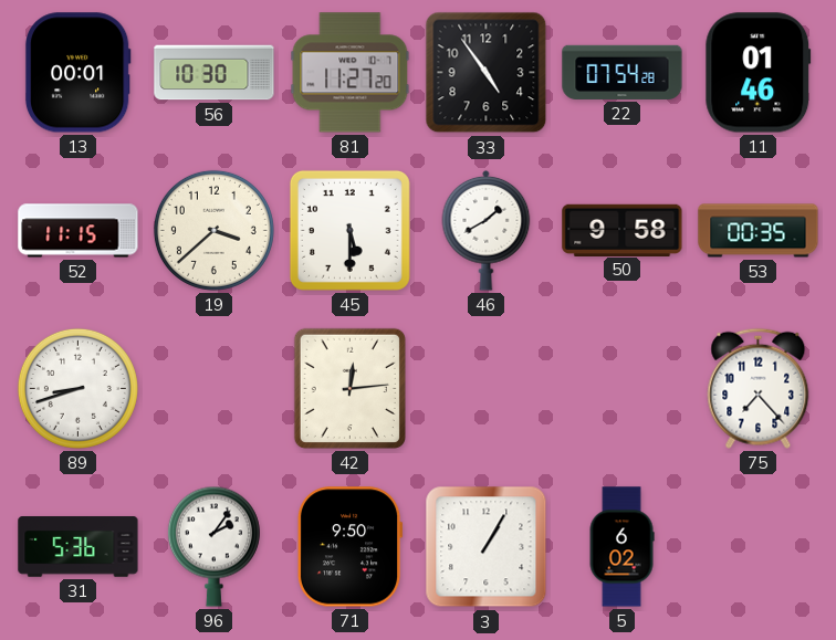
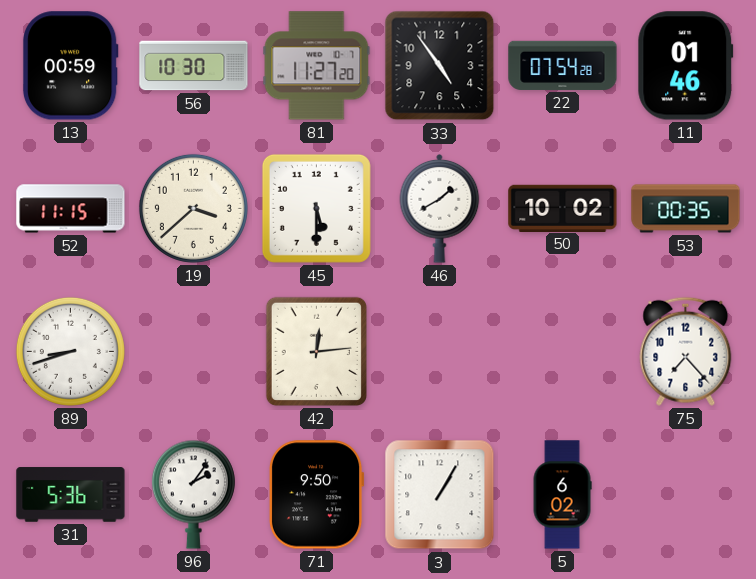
13: 00:01 -> 00:59 (70, 66)
50: 9:58 -> 10:02 (563, 208)
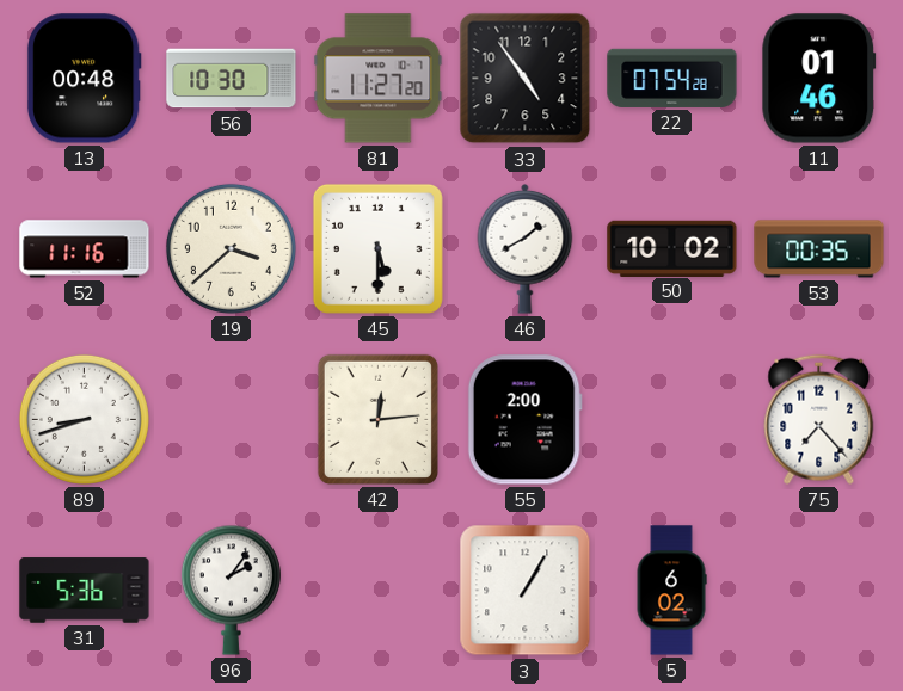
13: 00:59 -> 00:48 (84, 79)
52: 11:15 -> 11:16 (85, 249)
55: none -> 2:00 (524, 420)
71: 9:50 -> none (316, 495)
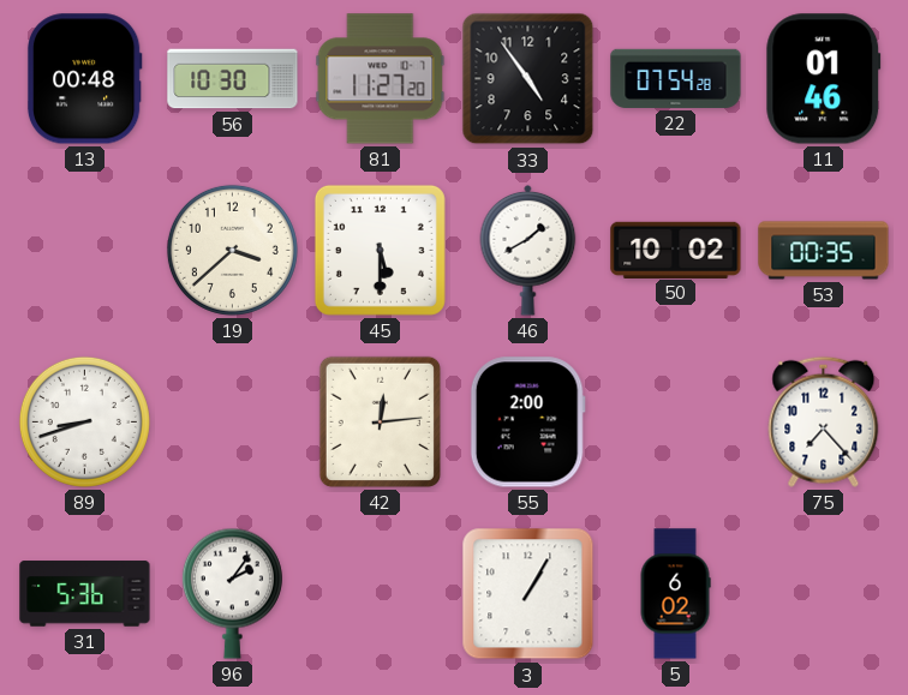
52: 11:16 -> none (85, 249)
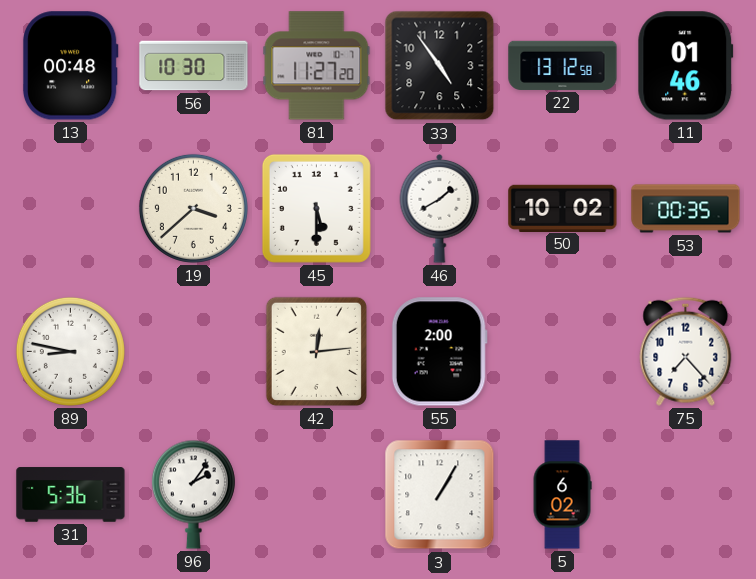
22: 07:54 -> 13:12 (563, 65)
89: 8:42 -> 8:47 (70, 351)
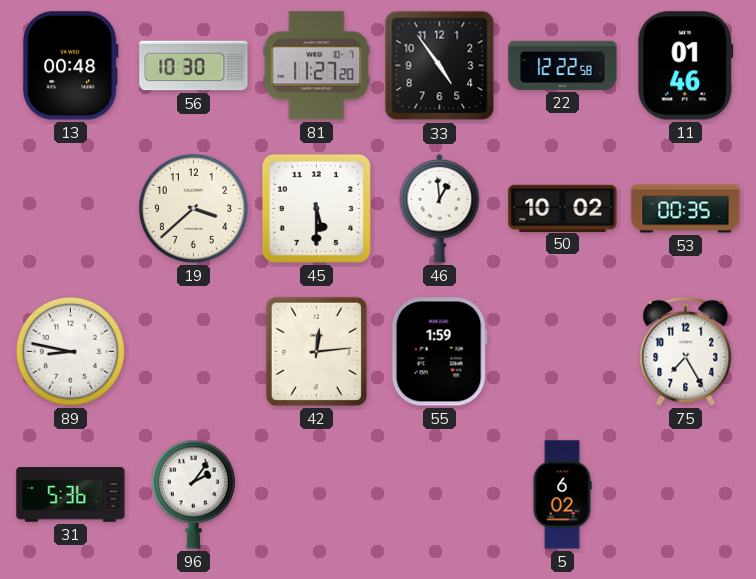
22: 13:12 -> 12:22 (563, 65)
46: 1:40 -> 12:59 (440, 208)
55: 2:00 -> 1:59 (439, 352)
75: 7:23 -> 7:25 (686, 351)
3: 1:05 -> none (440, 495)
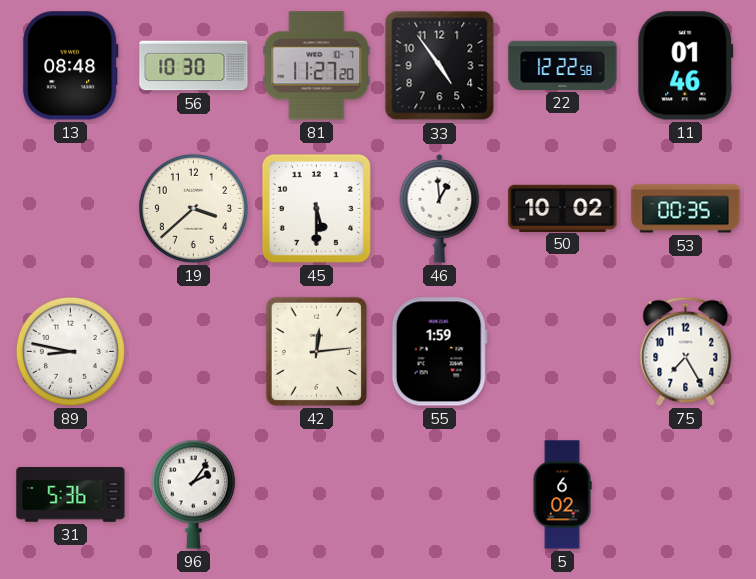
13: 00:48 -> 08:48 (70, 66)
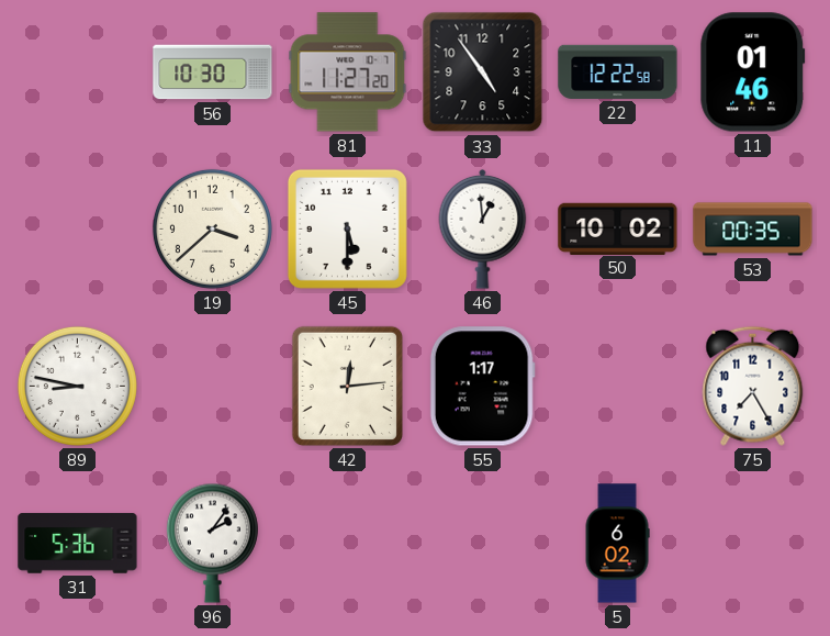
13: 08:48 -> none (70, 66)
55: 1:59 -> 1:17 (482, 387)
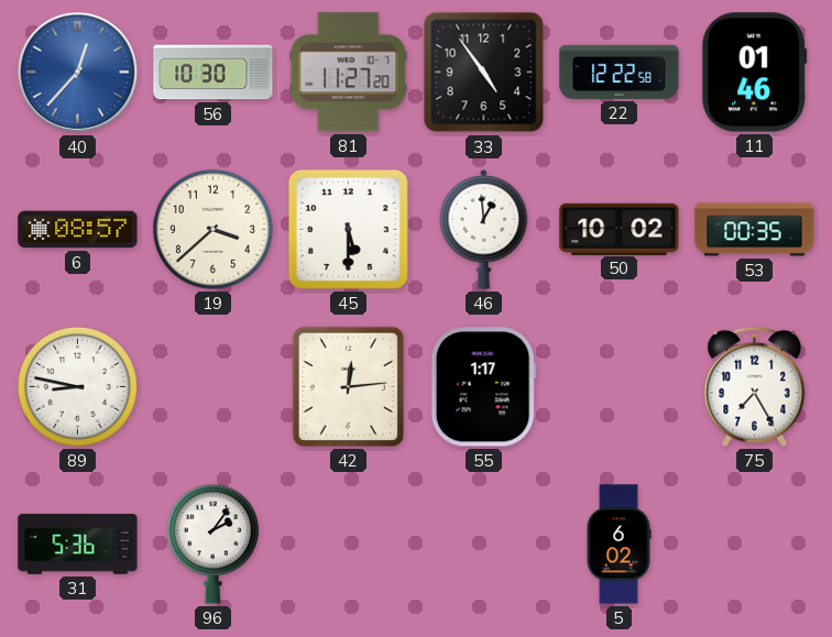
40: none -> 12:37 (78, 73)
6: none -> 08:57 (78, 230)
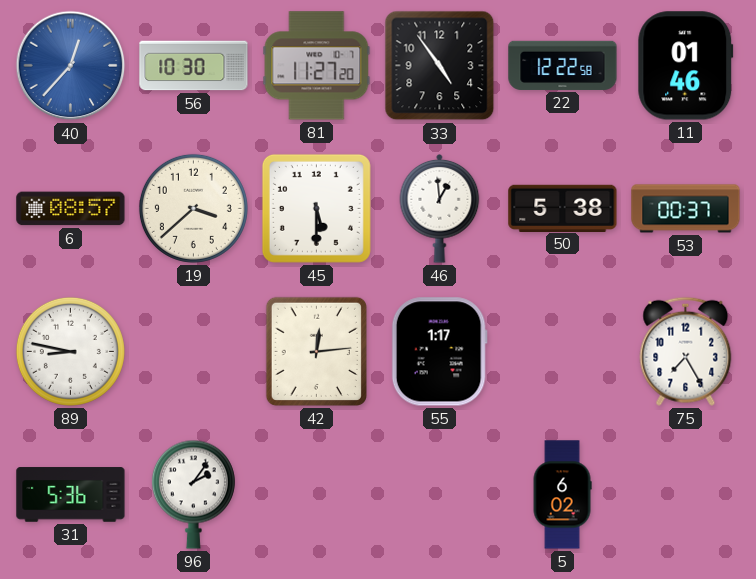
50: 10:02 -> 5:38 (563, 208)
53: 00:35 -> 00:37 (686, 209)
